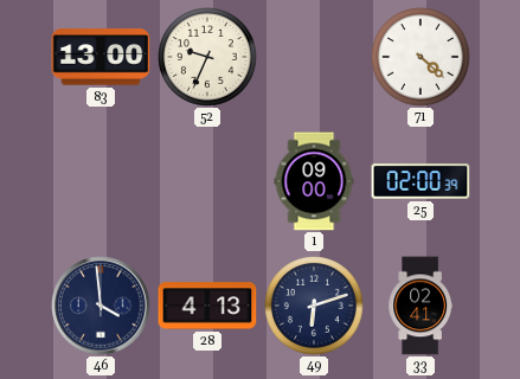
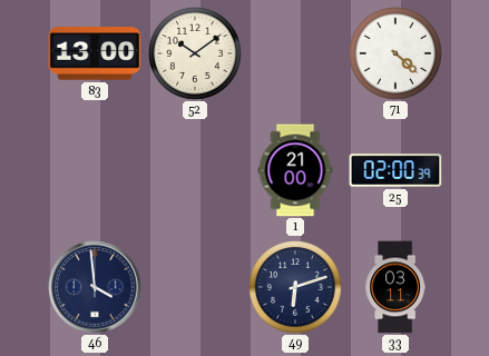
52: 9:34 -> 10:09 (195, 53)
1: 09:00 -> 21:00 (295, 170)
28: 4:13 -> none (207, 306)
33: 02:41 -> 03:11 (395, 287)
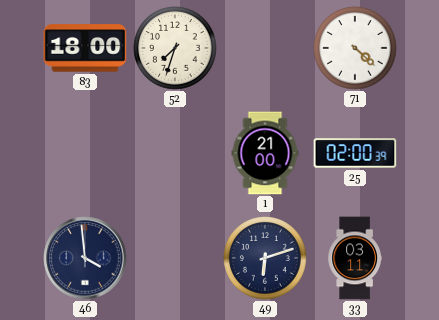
83: 13:00 -> 18:00 (85, 48)
52: 10:09 -> 7:33 (175, 48)
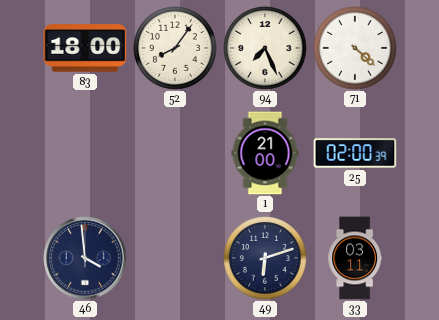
52: 7:33 -> 8:06 (175, 48)
94: none -> 7:26 (265, 48)
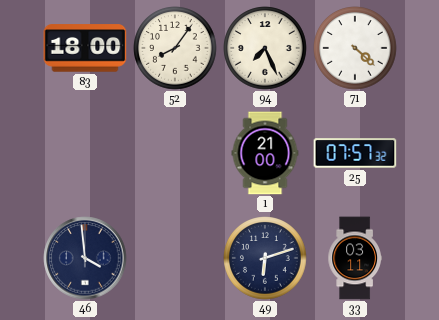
25: 02:00 -> 07:57 (355, 153)
